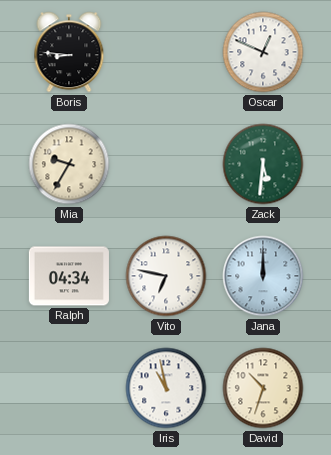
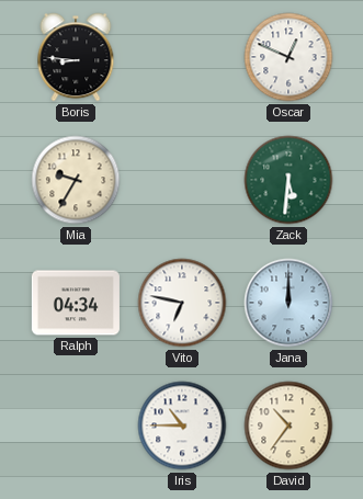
Iris: 10:58 -> 10:45 (182, 426)
David: 10:33 -> 10:36 (288, 426)
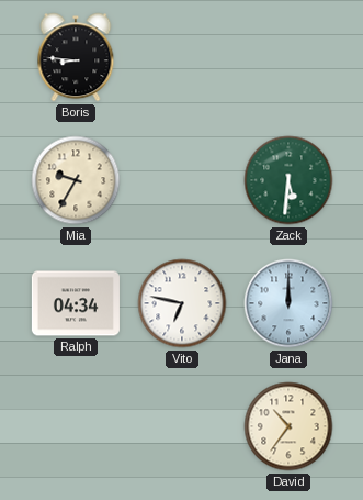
Oscar: 12:49 -> none (288, 57)
Iris: 10:45 -> none (182, 426)
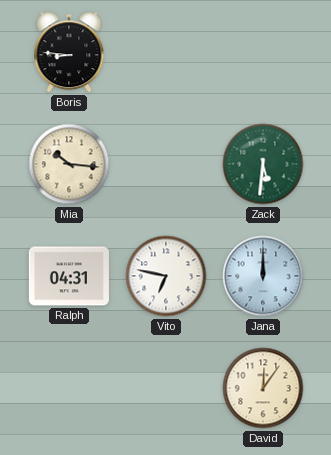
Mia: 9:35 -> 10:16 (69, 164)
Ralph: 04:34 -> 04:31 (69, 276)
David: 10:36 -> 12:06 (263, 388)
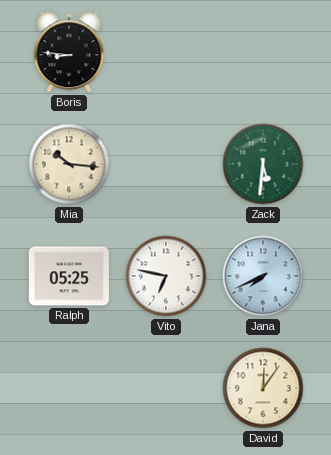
Ralph: 04:31 -> 05:25 (69, 276)
Jana: 12:00 -> 7:41 (263, 276)
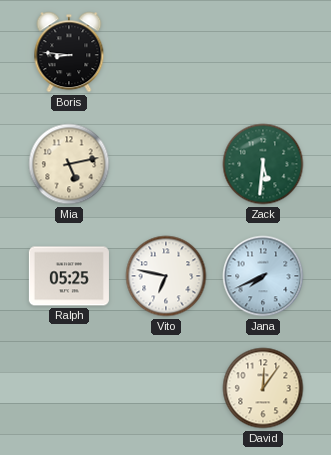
Mia: 10:16 -> 5:13 (69, 164)
